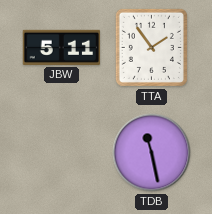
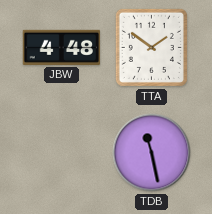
JBW: 5:11 -> 4:48 (62, 47)
TTA: 1:54 -> 1:51 (151, 47)
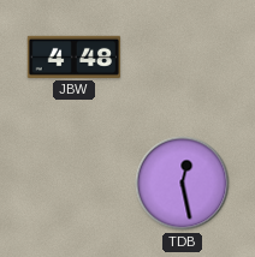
TTA: 1:51 -> none (151, 47)
TDB: 11:28 -> 12:28 (183, 184)
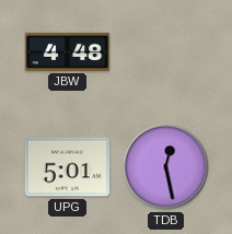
UPG: none -> 5:01 (68, 167)
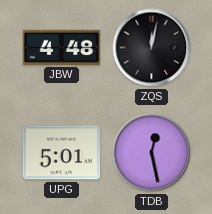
ZQS: none -> 12:02 (152, 48)
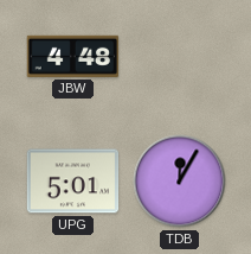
ZQS: 12:02 -> none (152, 48)
TDB: 12:28 -> 12:05 (180, 182)
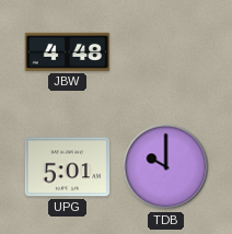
TDB: 12:05 -> 10:00 (166, 167)
